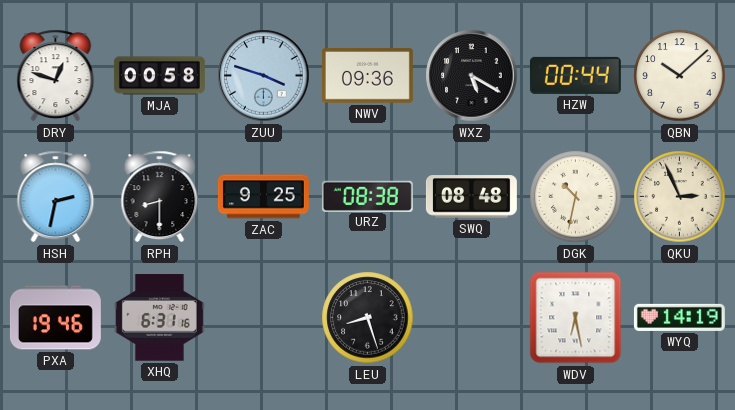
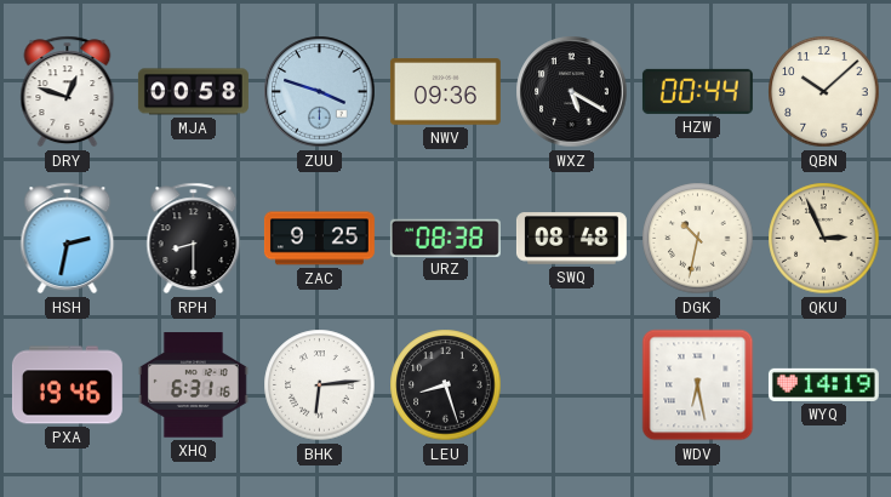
BHK: none -> 6:14 (320, 385)
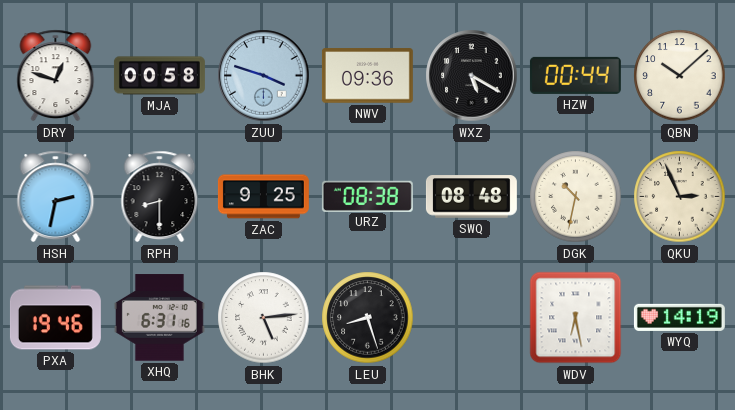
BHK: 6:14 -> 5:14 (264, 318)
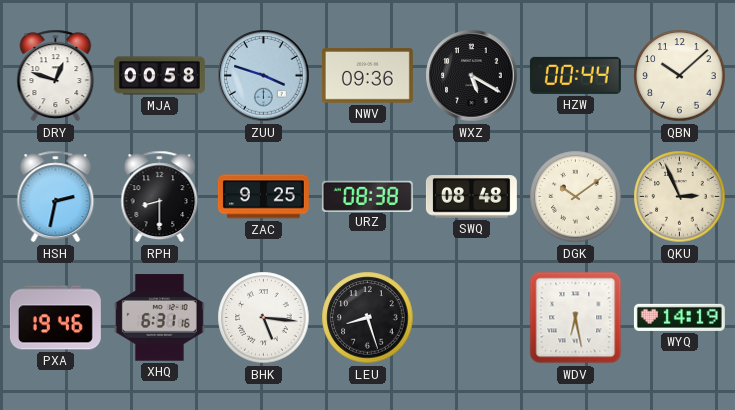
DGK: 10:32 -> 10:09 (576, 197)
BHK: 5:14 -> 5:16 (264, 318)
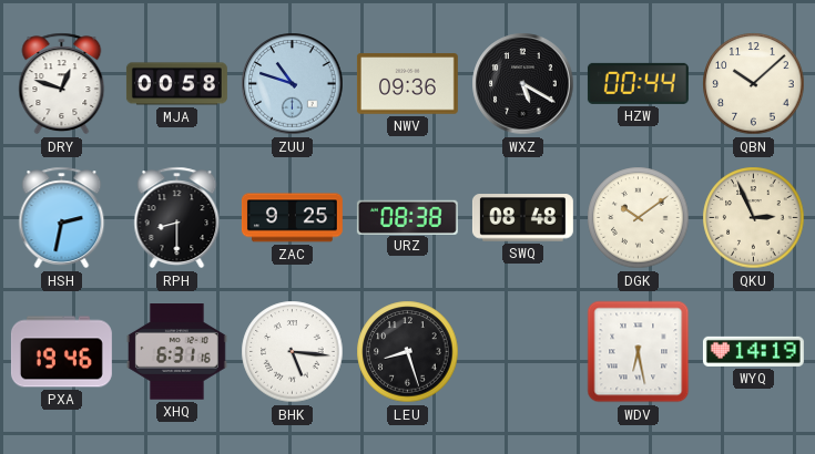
ZUU: 3:48 -> 10:48 (293, 84)
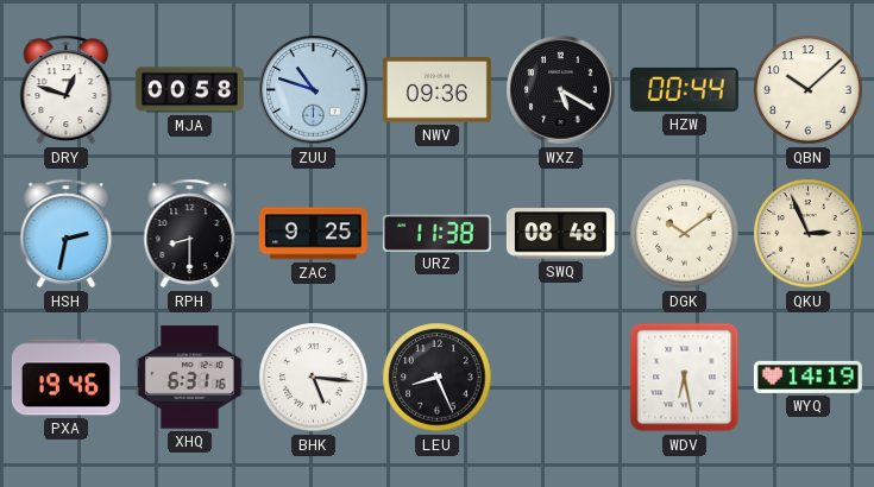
URZ: 08:38 -> 11:38 (436, 233)
LEU: 8:27 -> 8:26 (438, 378)
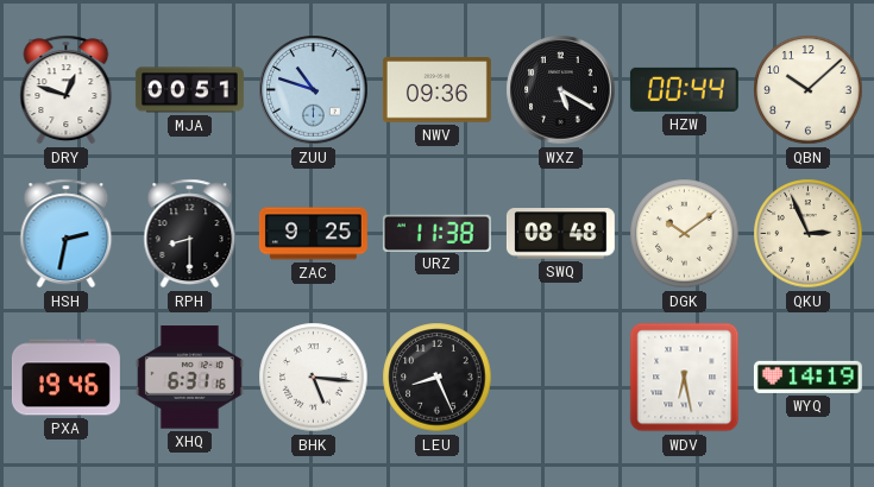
MJA: 00:58 -> 00:51 (189, 90)
